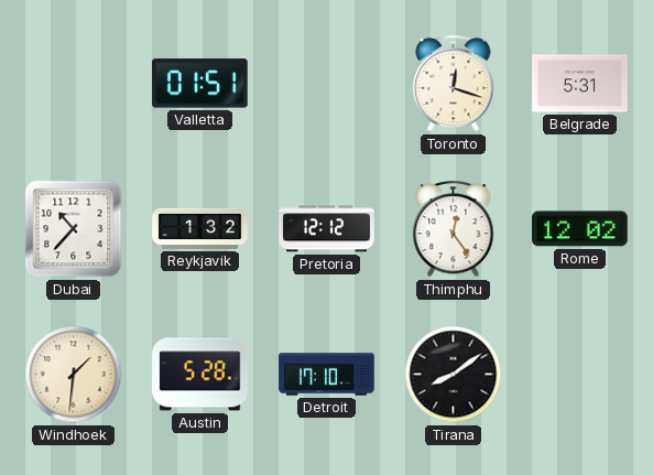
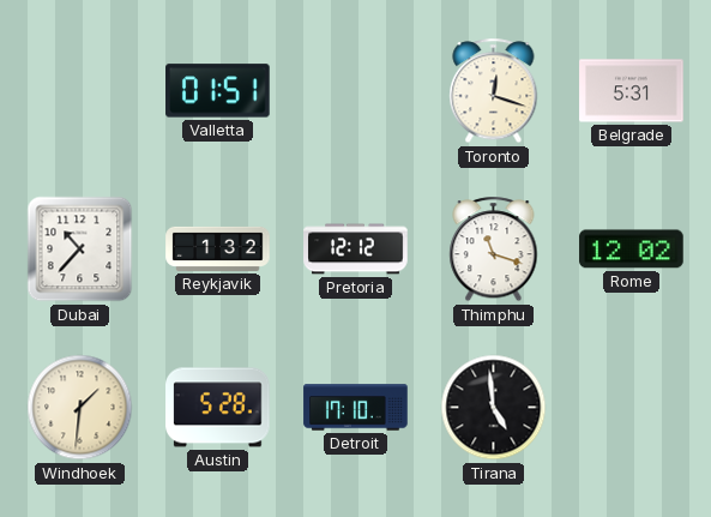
Thimphu: 12:24 -> 11:18 (494, 250)
Tirana: 8:09 -> 4:59 (494, 408)
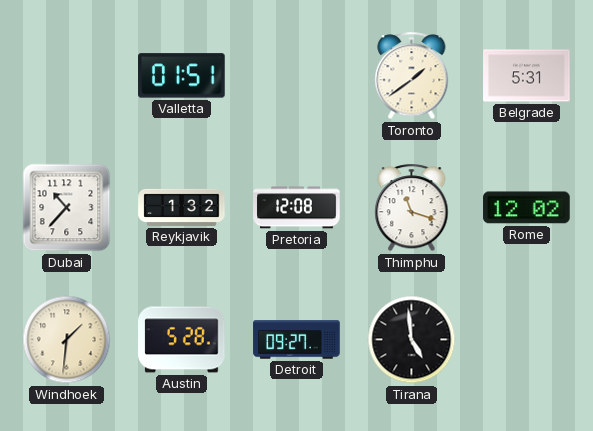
Toronto: 12:18 -> 1:39 (412, 76)
Pretoria: 12:12 -> 12:08 (297, 208)
Detroit: 17:10 -> 09:27 (297, 340)
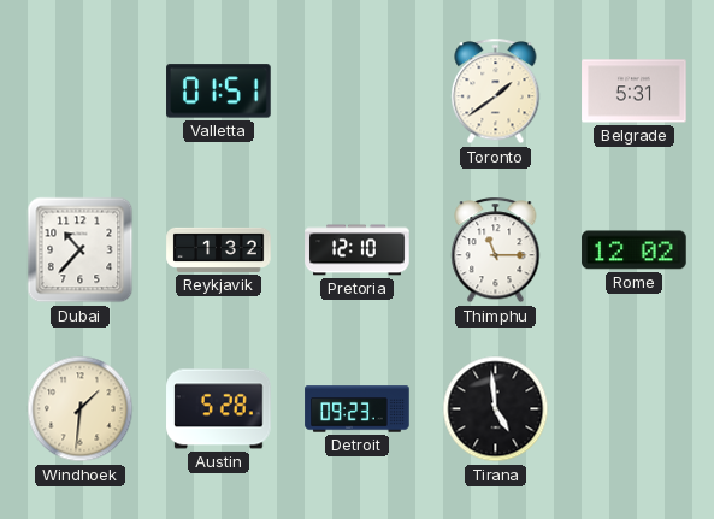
Pretoria: 12:08 -> 12:10 (358, 250)
Thimphu: 11:18 -> 11:15 (496, 250)
Detroit: 09:27 -> 09:23 (358, 409)
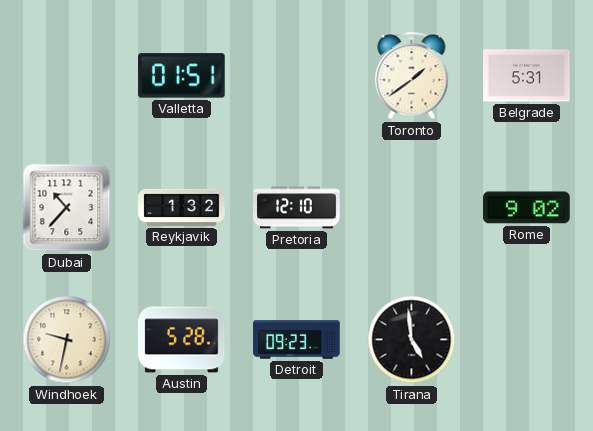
Thimphu: 11:15 -> none (496, 250)
Rome: 12:02 -> 9:02 (527, 208)
Windhoek: 1:31 -> 9:32 (67, 340)
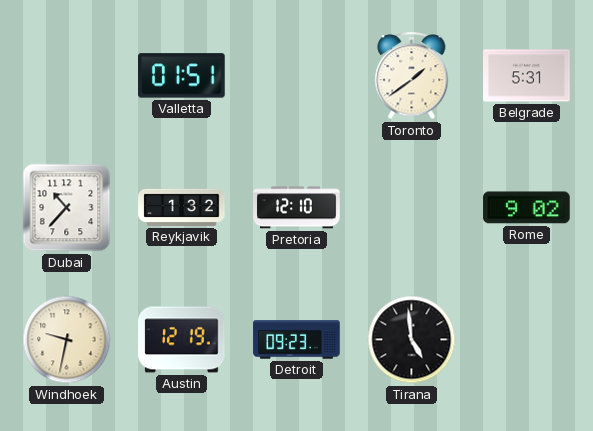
Austin: 5:28 -> 12:19 (182, 340)
